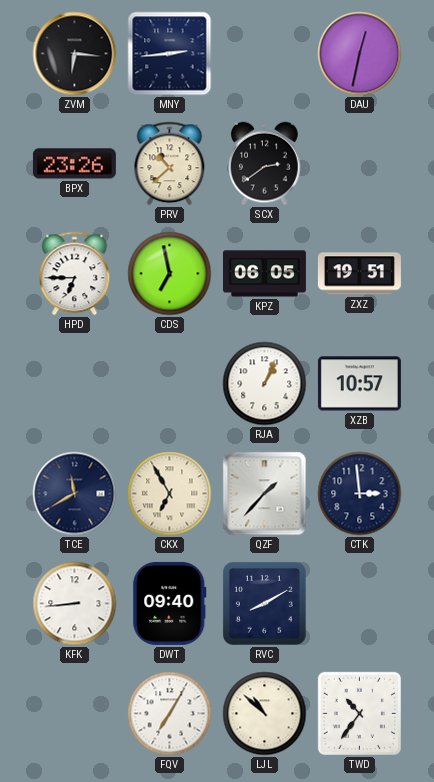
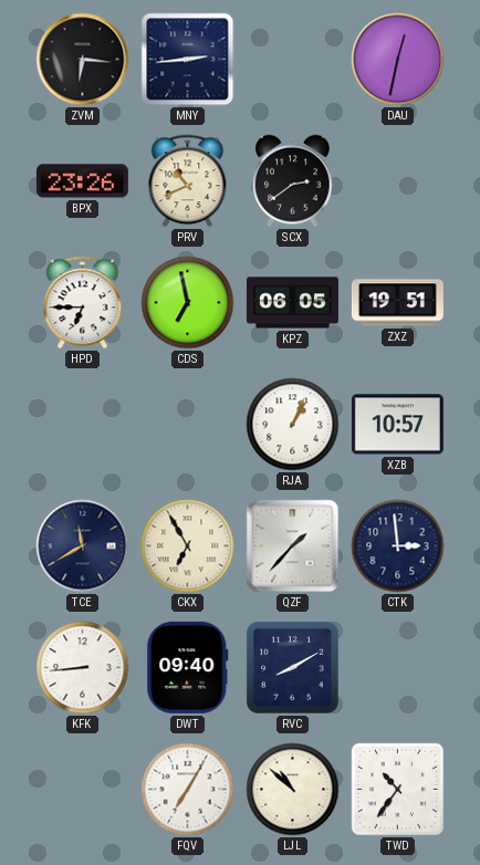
PRV: 10:38 -> 10:41 (188, 181)
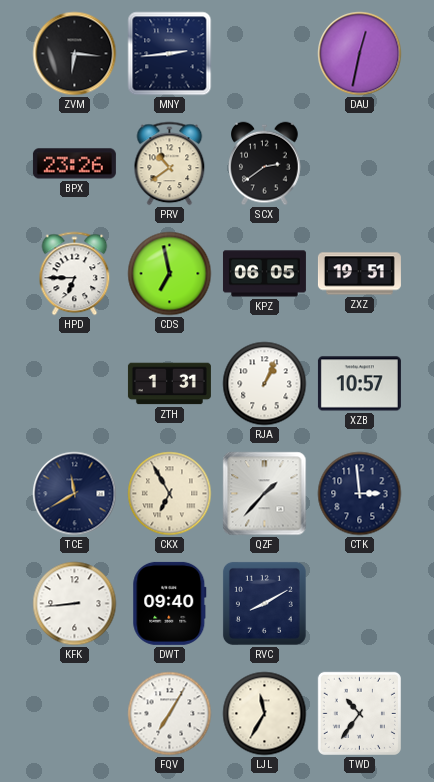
PRV: 10:41 -> 10:39 (170, 164)
ZTH: none -> 1:31 (169, 384)
LJL: 10:52 -> 11:35 (265, 714)
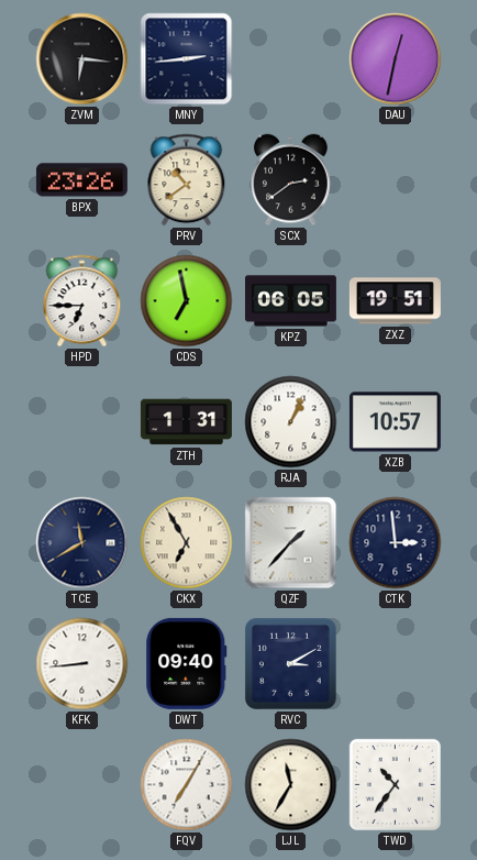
RVC: 8:10 -> 3:10 (290, 663)
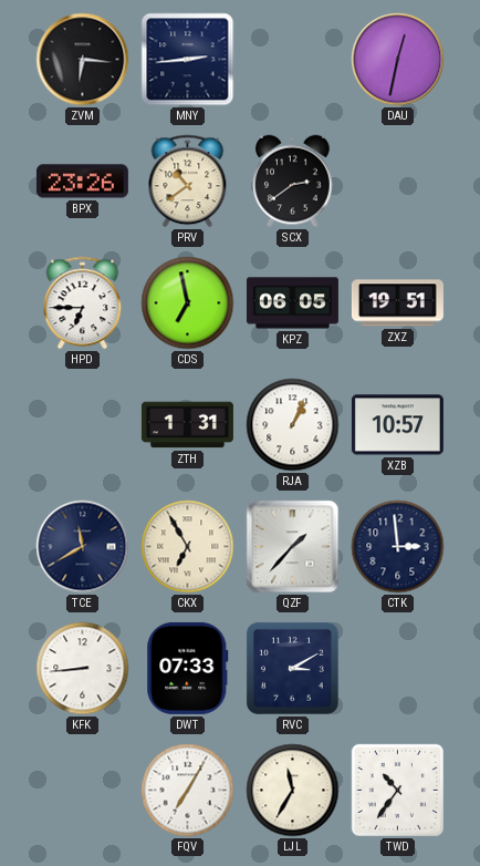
DWT: 09:40 -> 07:33 (188, 668)
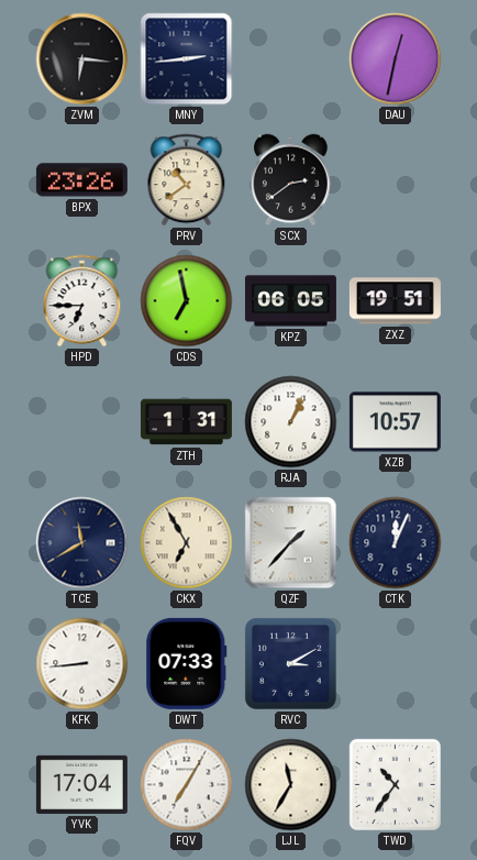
CTK: 2:59 -> 12:04 (396, 543)
YVK: none -> 17:04 (81, 784)
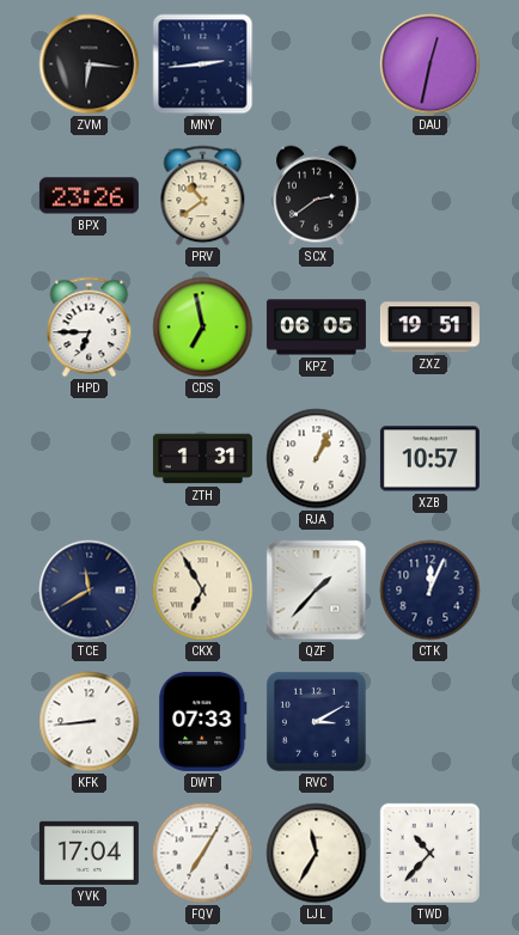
TWD: 10:36 -> 10:37 (429, 852)
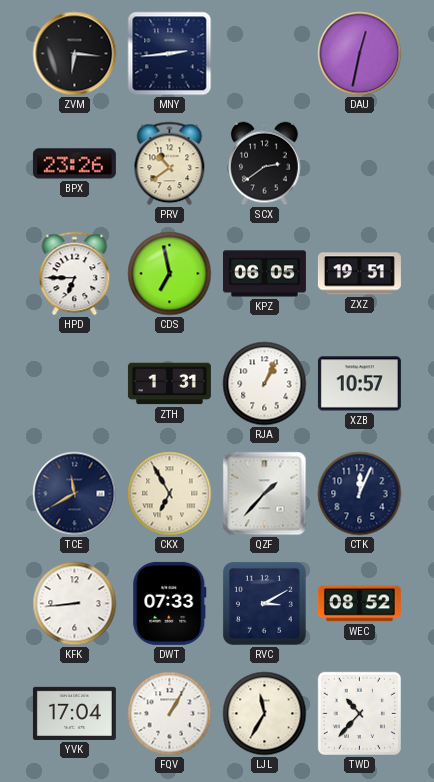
WEC: none -> 08:52 (359, 604)
FQV: 7:05 -> 1:05 (170, 714)
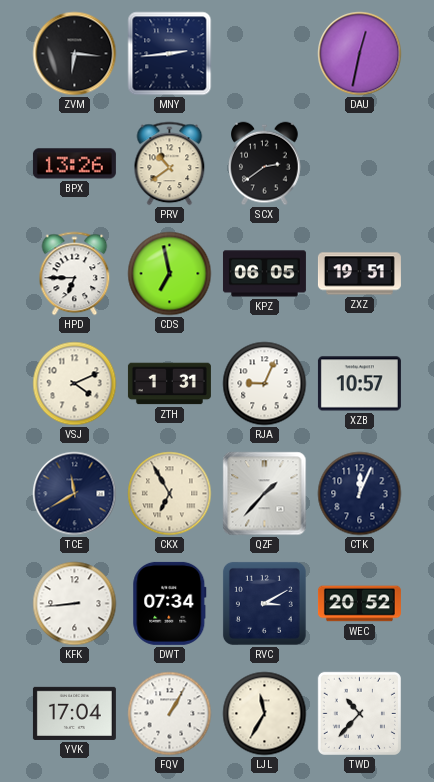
BPX: 23:26 -> 13:26 (74, 164)
VSJ: none -> 4:11 (75, 384)
RJA: 1:04 -> 9:04 (265, 384)
DWT: 07:33 -> 07:34 (170, 603)
WEC: 08:52 -> 20:52 (359, 604)
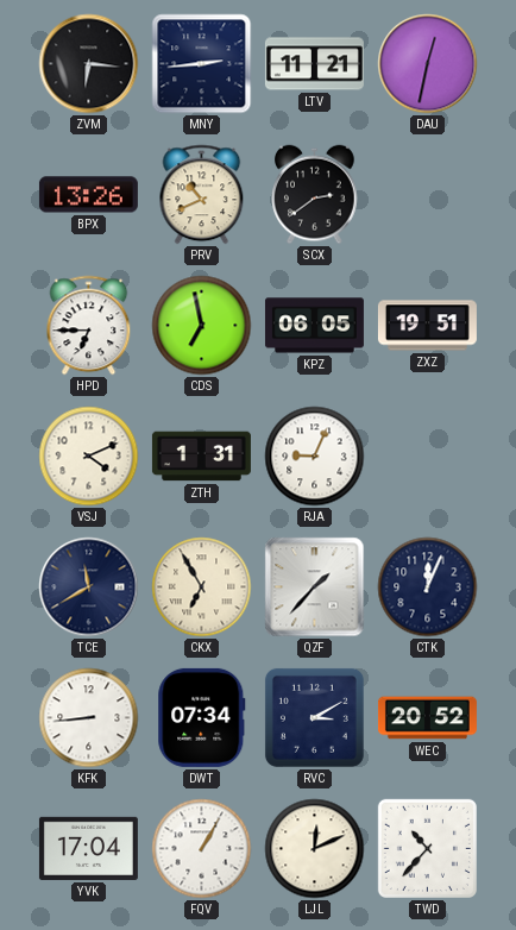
LTV: none -> 11:21 (314, 64)
PRV: 10:39 -> 10:41 (202, 195)
XZB: 10:57 -> none (359, 384)
LJL: 11:35 -> 12:11 (315, 849)
